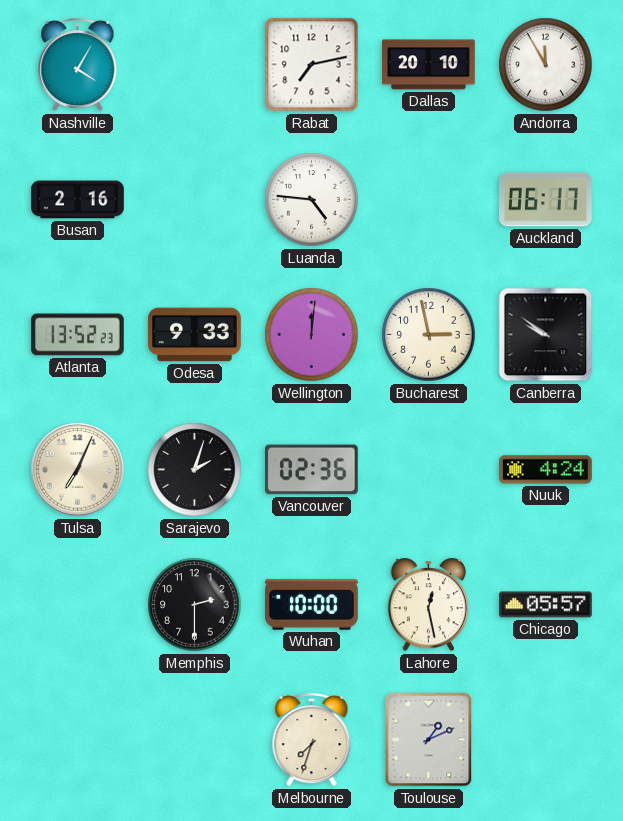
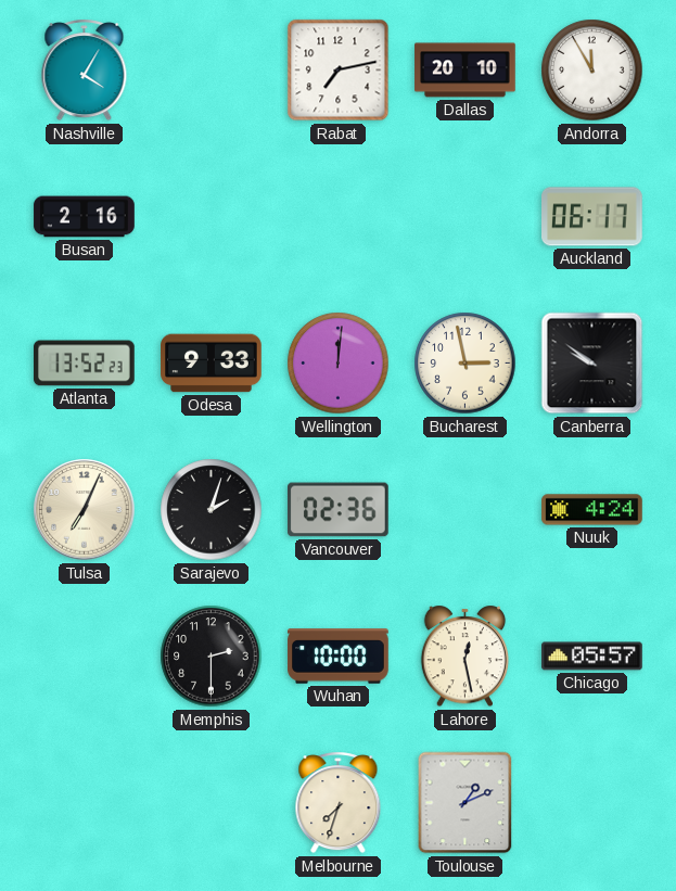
Luanda: 4:46 -> none (312, 200)
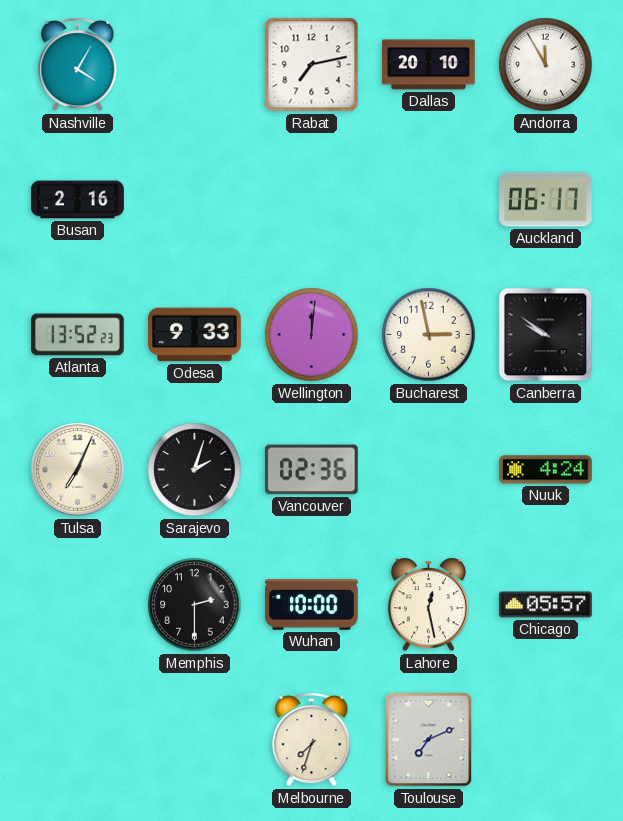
Toulouse: 1:11 -> 7:11 (429, 740)
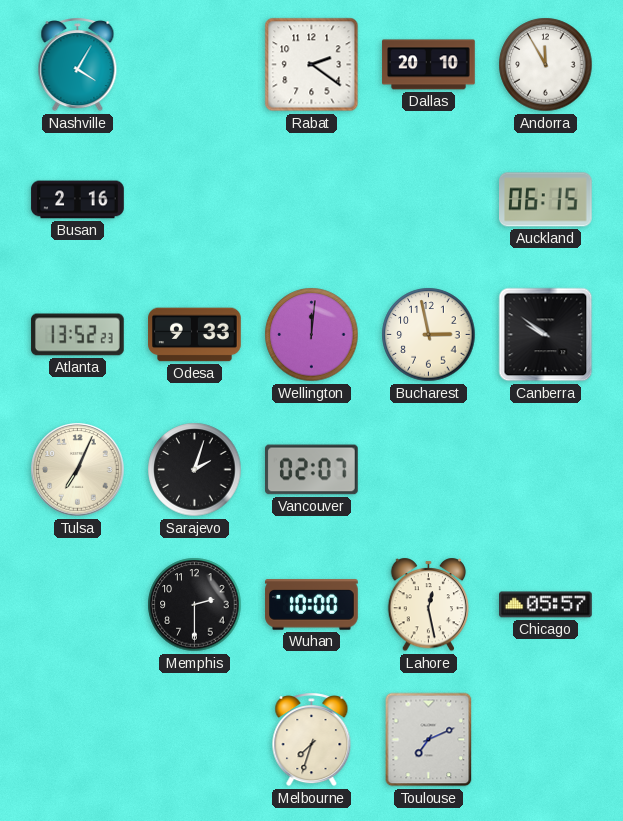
Rabat: 7:13 -> 2:21 (312, 65)
Auckland: 06:17 -> 06:15 (546, 200)
Vancouver: 02:36 -> 02:07 (312, 470)
Nuuk: 4:24 -> none (546, 470)
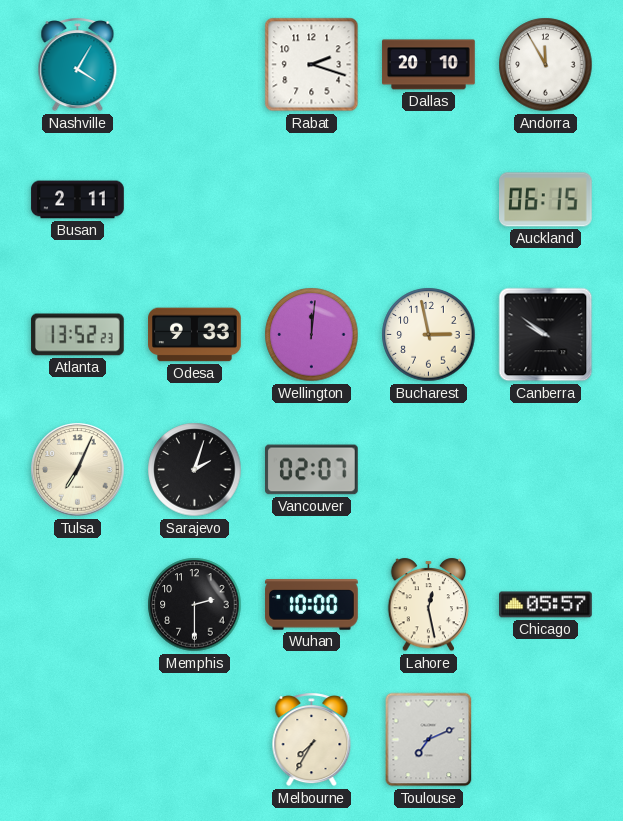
Rabat: 2:21 -> 2:18 (312, 65)
Busan: 2:16 -> 2:11 (78, 200)
Melbourne: 7:33 -> 7:35 (312, 740)
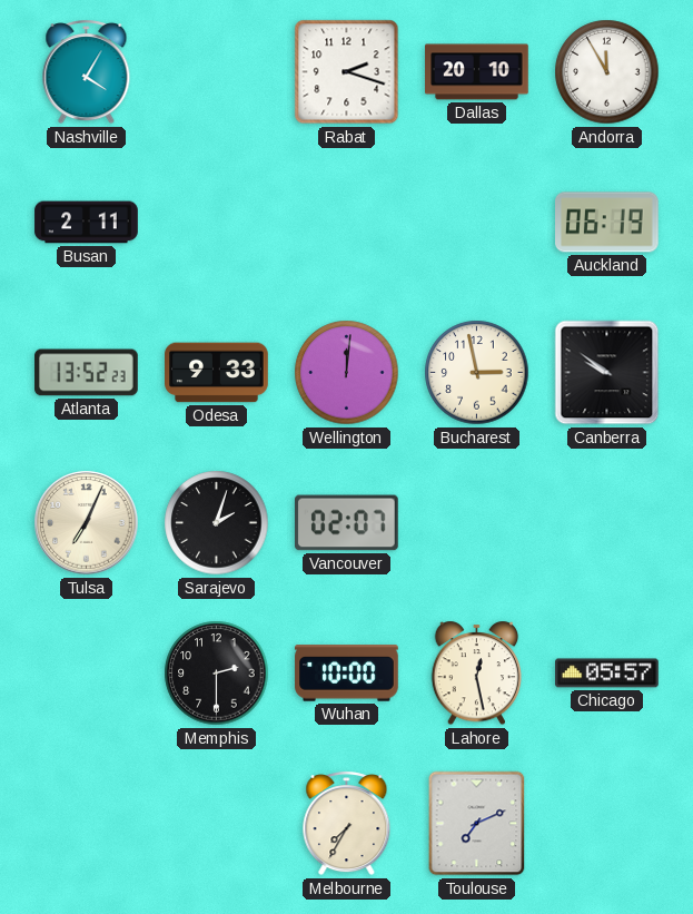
Auckland: 06:15 -> 06:19 (607, 223)
